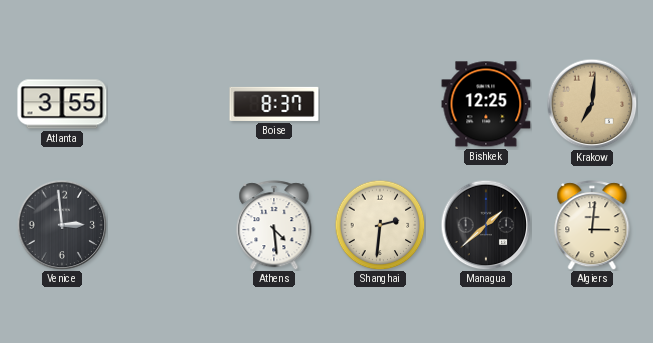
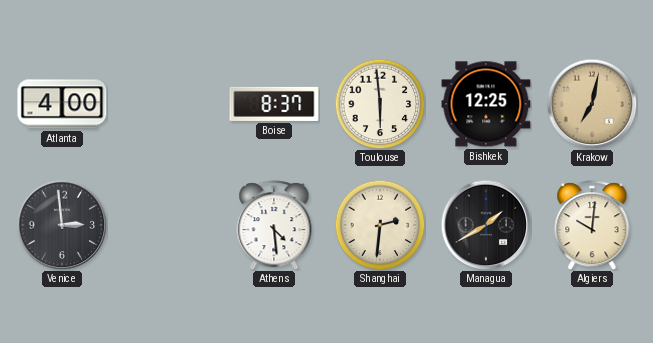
Atlanta: 3:55 -> 4:00 (62, 104)
Toulouse: none -> 5:59 (380, 104)
Krakow: 7:01 -> 7:02 (592, 104)
Managua: 1:38 -> 1:40 (486, 225)
Algiers: 3:01 -> 10:01 (592, 225)
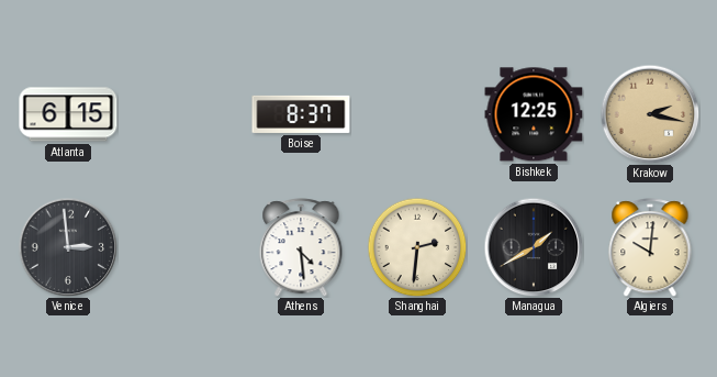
Atlanta: 4:00 -> 6:15 (68, 114)
Toulouse: 5:59 -> none (380, 104)
Krakow: 7:02 -> 2:17 (650, 114)
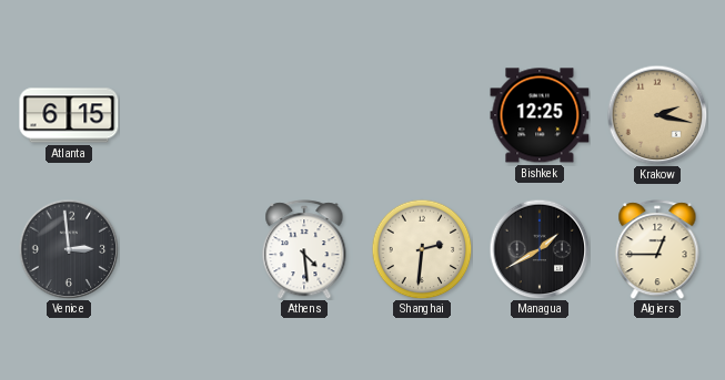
Boise: 8:37 -> none (301, 114)
Algiers: 10:01 -> 12:45 (657, 249)
